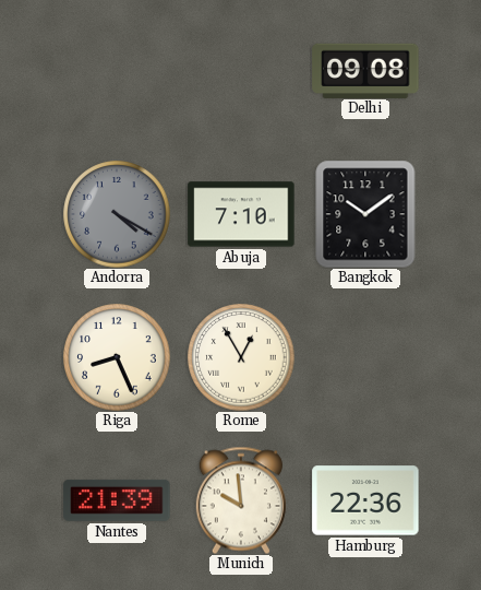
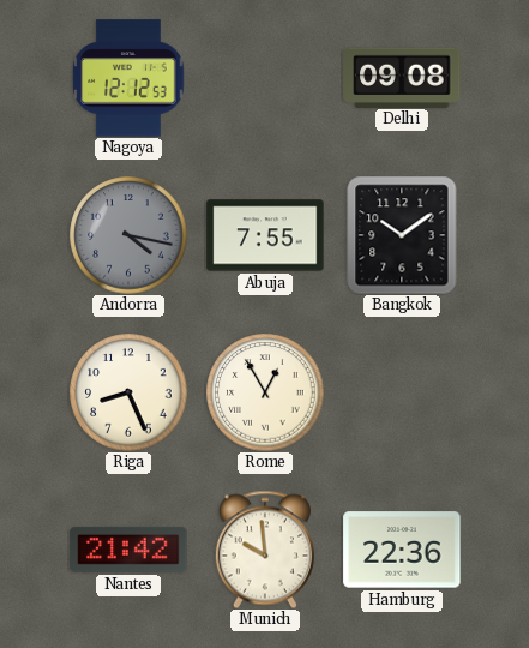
Nagoya: none -> 12:12 (128, 78)
Andorra: 4:20 -> 4:17 (128, 235)
Abuja: 7:10 -> 7:55 (265, 235)
Nantes: 21:39 -> 21:42 (128, 550)
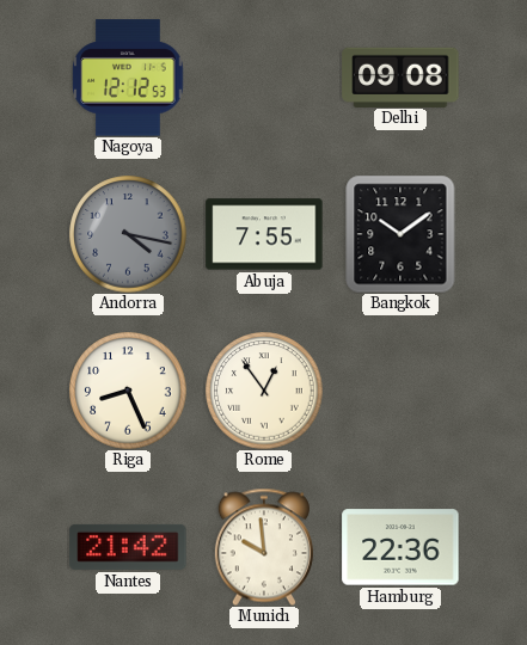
Rome: 12:55 -> 12:54 (264, 391)
